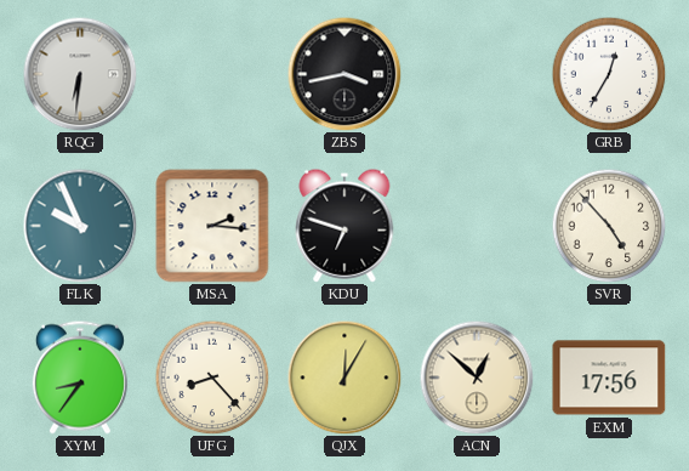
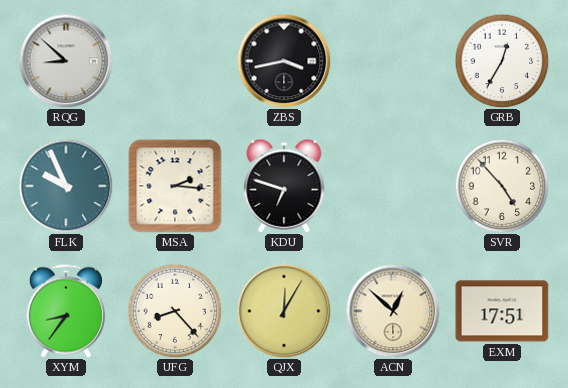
RQG: 6:31 -> 8:52 (66, 61)
EXM: 17:56 -> 17:51 (502, 311)
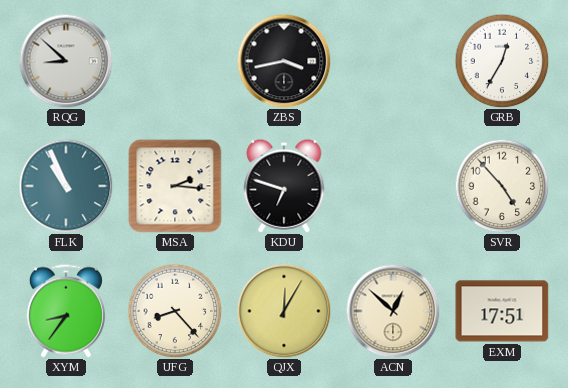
FLK: 9:56 -> 10:56 (66, 186)
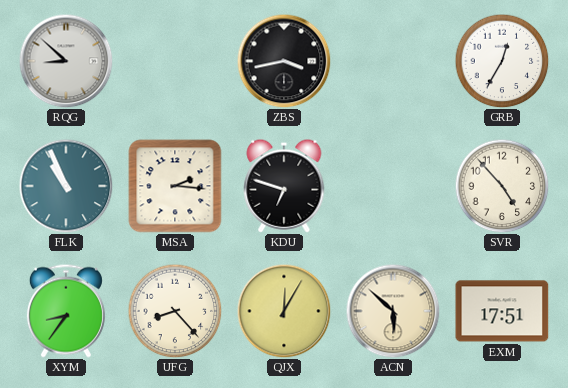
ACN: 12:52 -> 5:52 (393, 311)
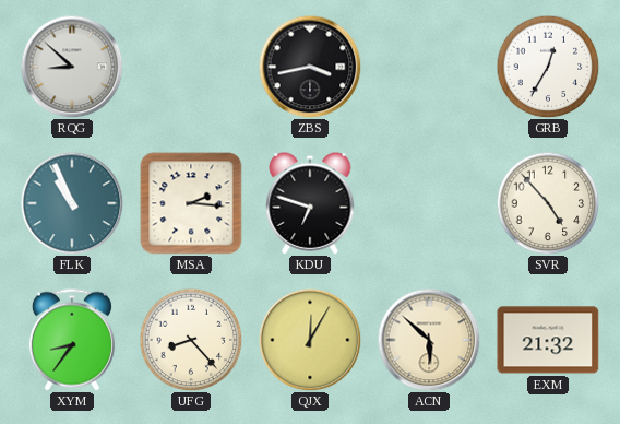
EXM: 17:51 -> 21:32 (548, 340)
